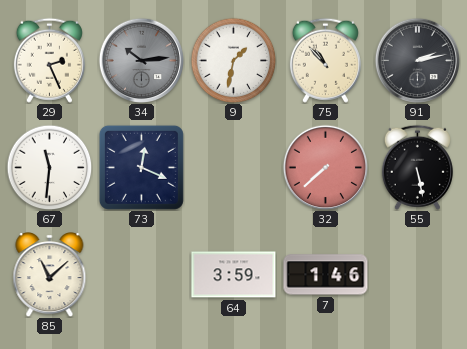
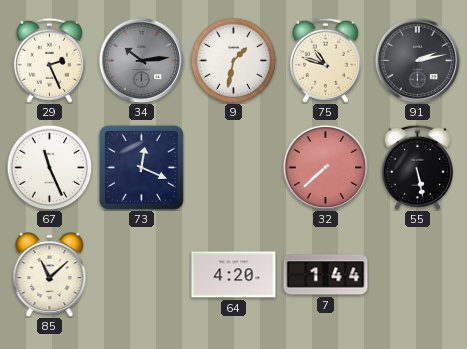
75: 10:53 -> 10:48 (325, 60)
67: 11:31 -> 11:26 (49, 167)
64: 3:59 -> 4:20 (234, 275)
7: 1:46 -> 1:44 (326, 275)
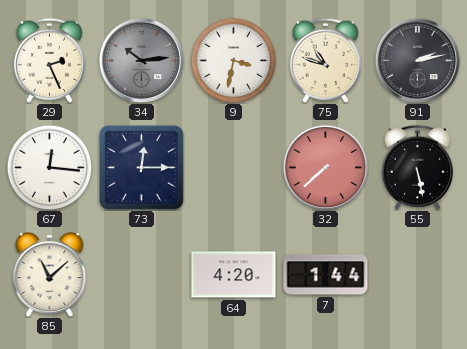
9: 1:32 -> 3:32 (233, 60)
67: 11:26 -> 12:16 (49, 167)
73: 12:19 -> 12:15 (141, 167)
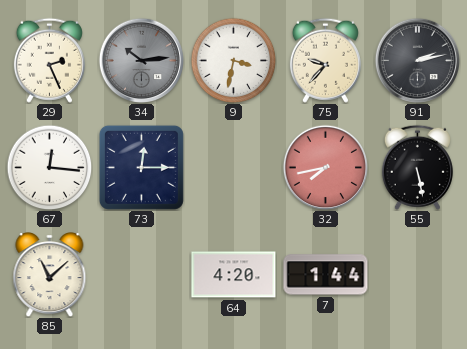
75: 10:48 -> 9:37 (325, 60)
32: 7:38 -> 7:43 (325, 167)
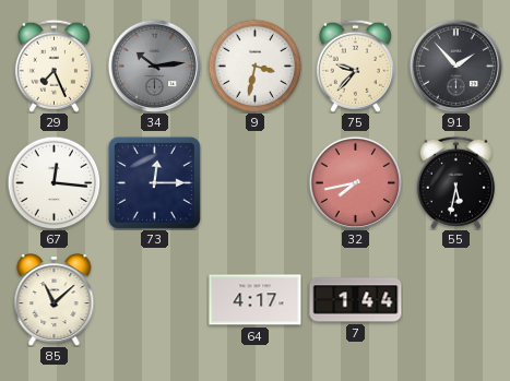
29: 2:26 -> 7:26 (54, 66)
91: 2:13 -> 1:53 (455, 66)
55: 5:28 -> 5:32 (455, 182)
64: 4:20 -> 4:17 (256, 300)
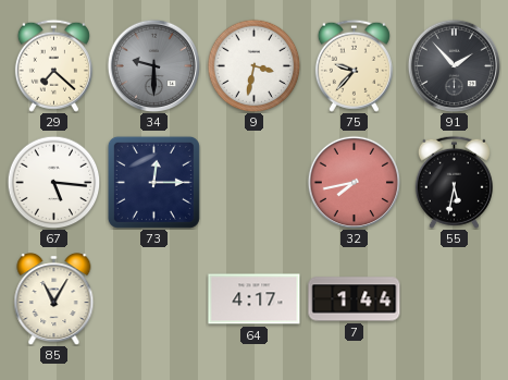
29: 7:26 -> 7:22 (53, 65)
34: 10:14 -> 9:30 (153, 65)
67: 12:16 -> 5:16 (53, 182)
85: 11:08 -> 11:05 (54, 299)
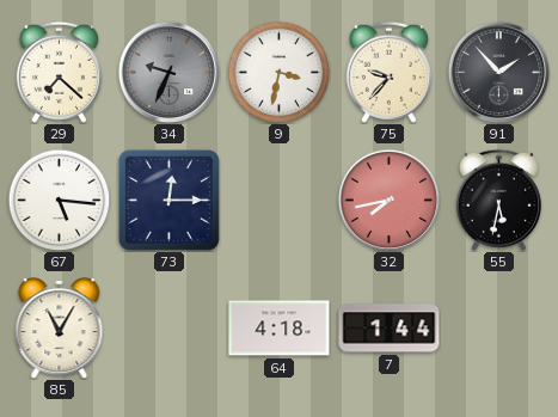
34: 9:30 -> 9:34 (168, 72)
64: 4:17 -> 4:18 (280, 329)
